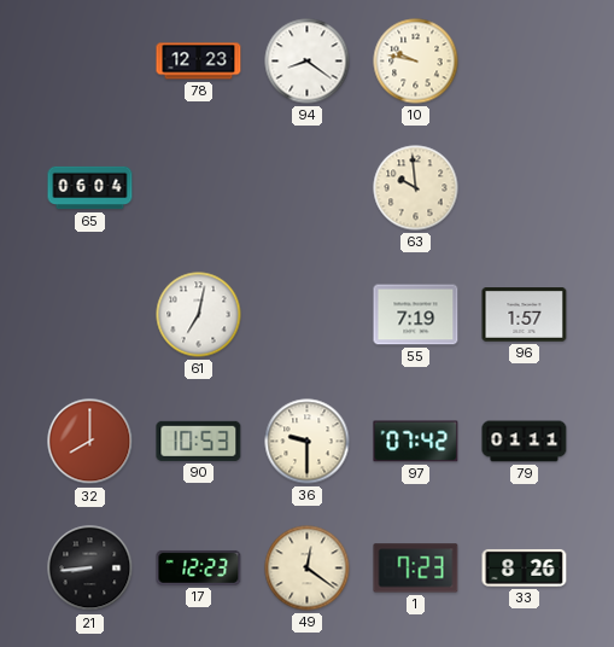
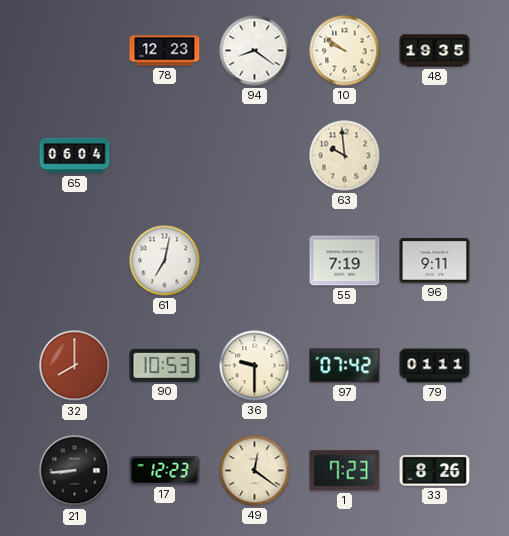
10: 9:47 -> 9:51 (345, 51)
48: none -> 19:35 (435, 51)
96: 1:57 -> 9:11 (435, 261)
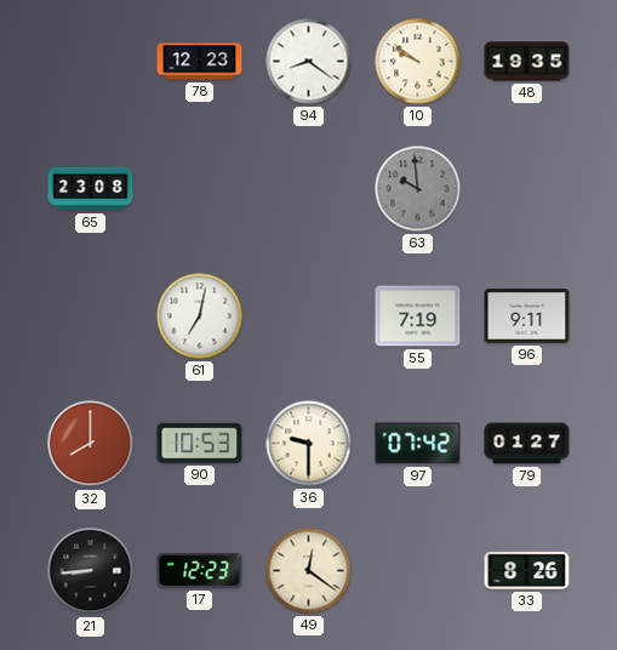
65: 06:04 -> 23:08 (91, 189)
63 dial: cream -> grey (418, 189)
79: 01:11 -> 01:27 (527, 444)
1: 7:23 -> none (345, 471)
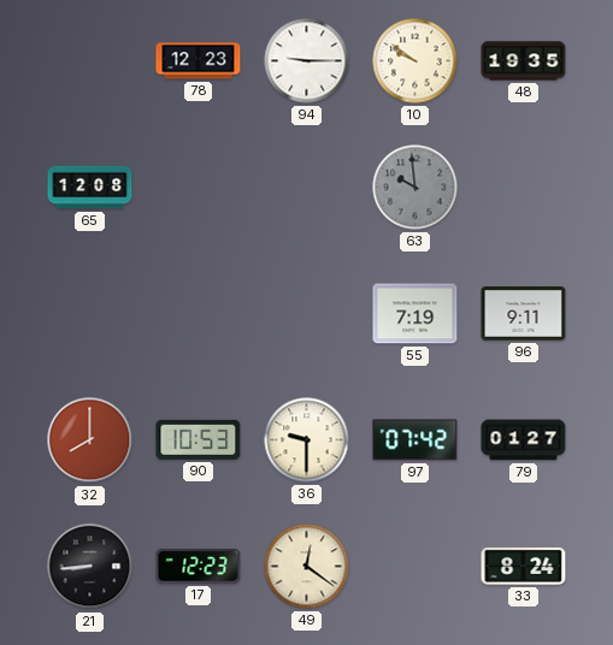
94: 8:21 -> 9:15 (307, 61)
65: 23:08 -> 12:08 (90, 188)
61: 7:02 -> none (200, 317)
33: 8:26 -> 8:24 (524, 566)
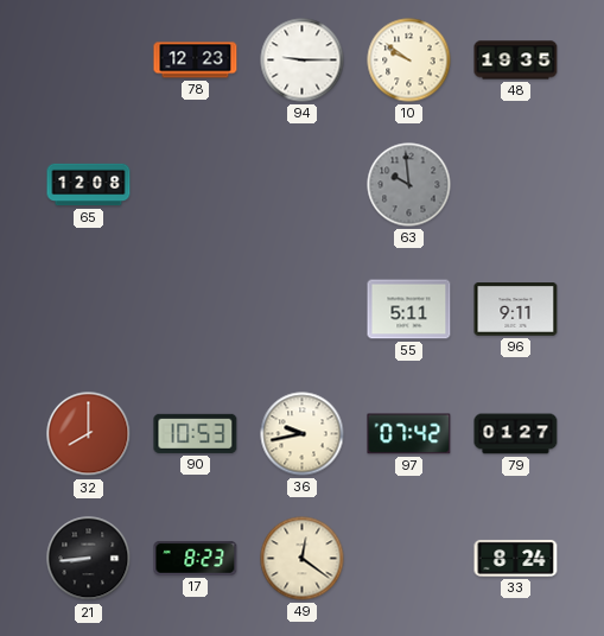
55: 7:19 -> 5:11 (409, 310)
36: 9:30 -> 9:43 (303, 434)
17: 12:23 -> 8:23 (196, 559)
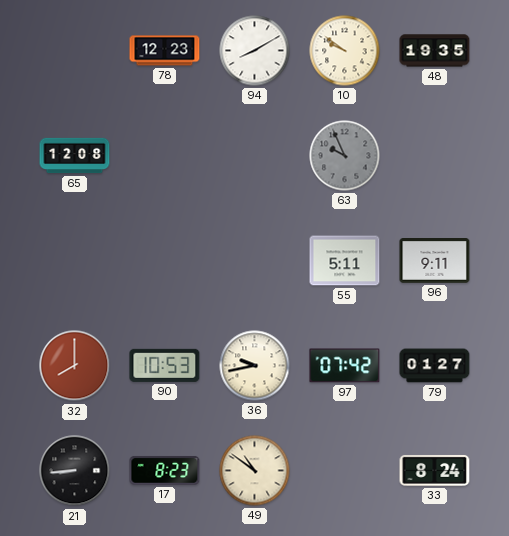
94: 9:15 -> 8:10 (255, 51)
63: 9:59 -> 9:56 (345, 156)
49: 12:21 -> 10:51 (255, 471)
